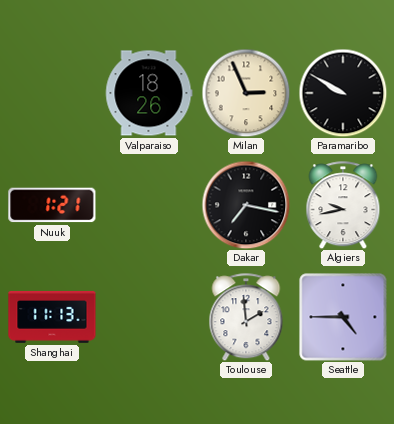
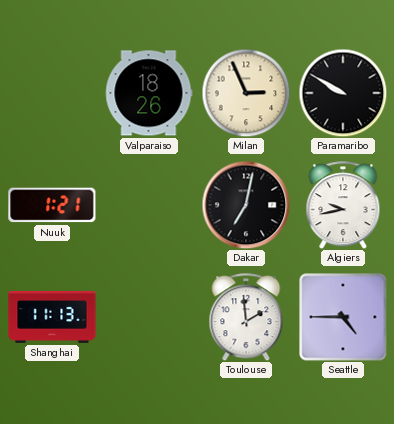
Dakar: 7:17 -> 7:02 (246, 205)
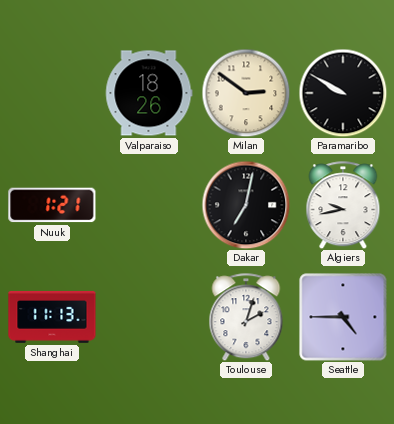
Milan: 2:56 -> 2:51 (246, 93)
Toulouse: 1:59 -> 2:03 (246, 317)
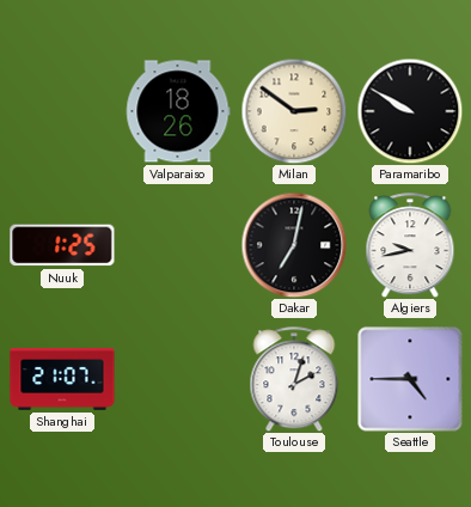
Nuuk: 1:21 -> 1:25 (62, 245)
Shanghai: 11:13 -> 21:07 (62, 379)
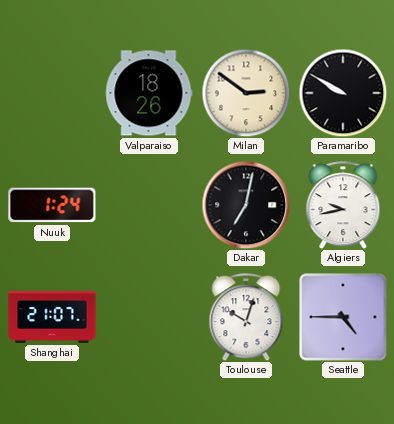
Nuuk: 1:25 -> 1:24 (52, 205)
Toulouse: 2:03 -> 10:03 (246, 317)
